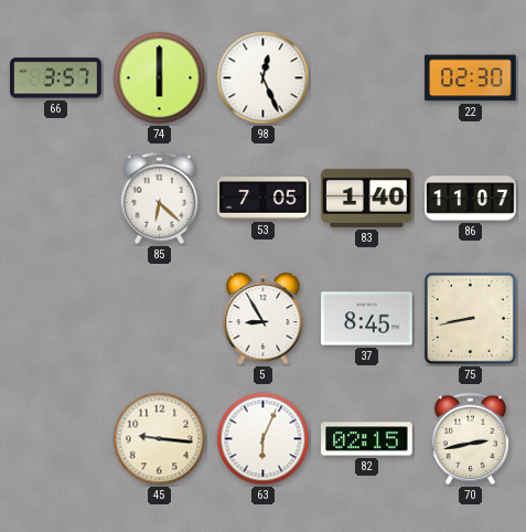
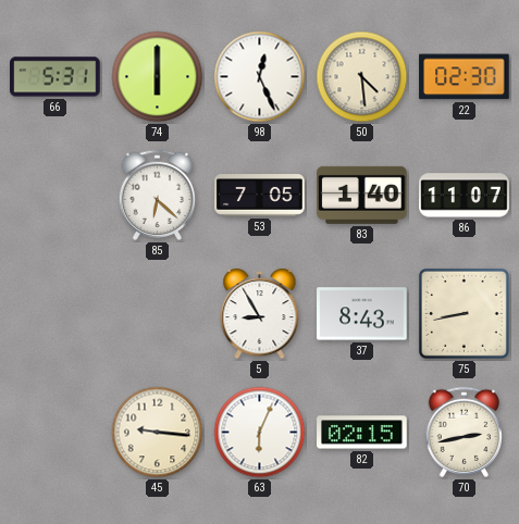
66: 3:57 -> 5:31 (55, 77)
50: none -> 4:29 (362, 77)
37: 8:45 -> 8:43 (362, 314)
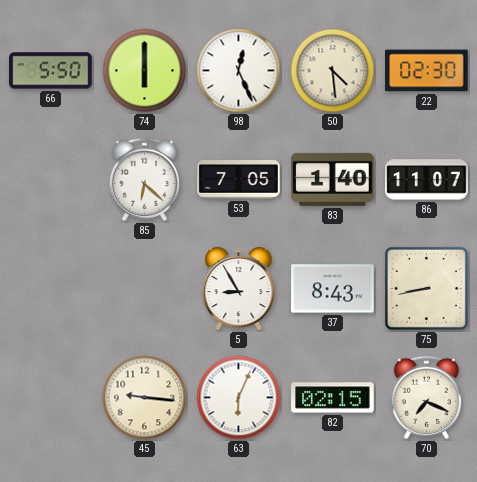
66: 5:31 -> 5:50 (51, 71)
70: 2:43 -> 7:19 (427, 397)
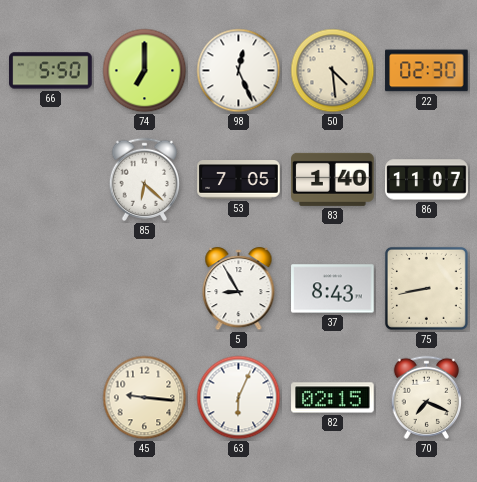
74: 6:00 -> 7:00 (145, 71)
